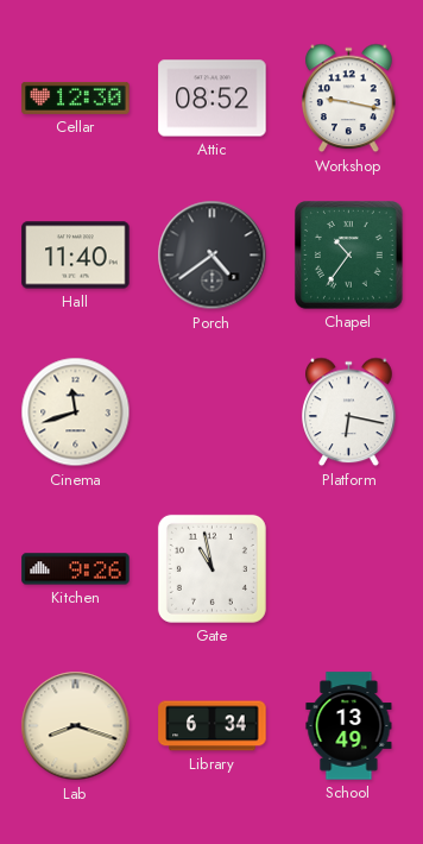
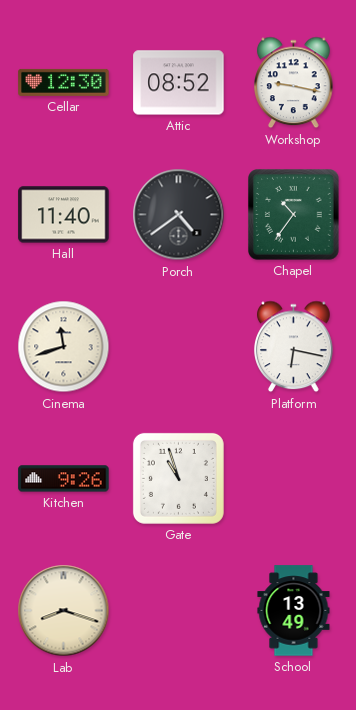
Gate: 10:58 -> 10:57 (178, 478)
Library: 6:34 -> none (213, 726)
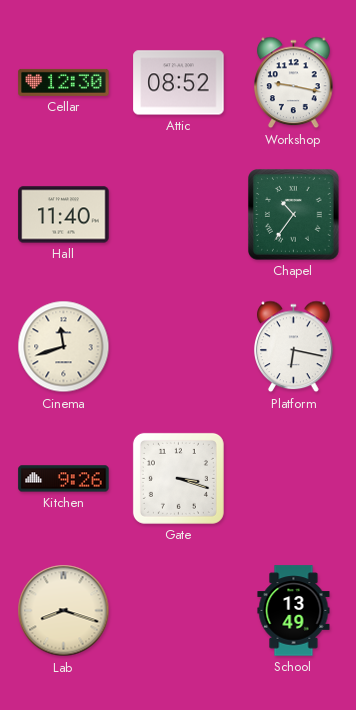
Porch: 4:39 -> none (179, 215)
Gate: 10:57 -> 3:18 (178, 478)
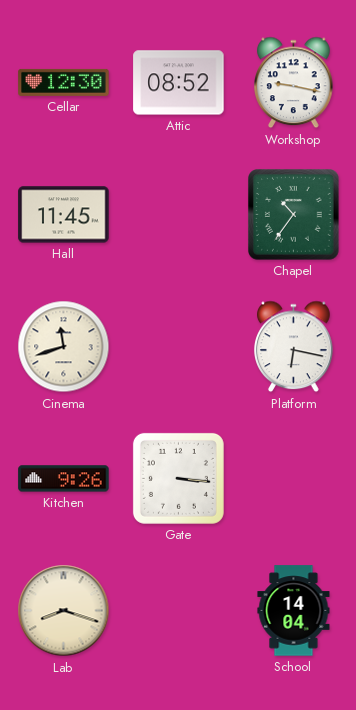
Hall: 11:40 -> 11:45 (64, 215)
Gate: 3:18 -> 3:16 (178, 478)
School: 13:49 -> 14:04 (294, 611)
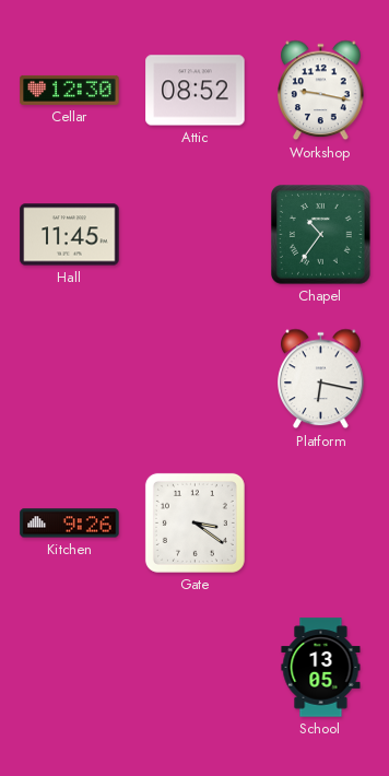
Cinema: 11:42 -> none (64, 347)
Gate: 3:16 -> 3:21 (194, 522)
Lab: 8:18 -> none (64, 611)
School: 14:04 -> 13:05 (321, 668)
